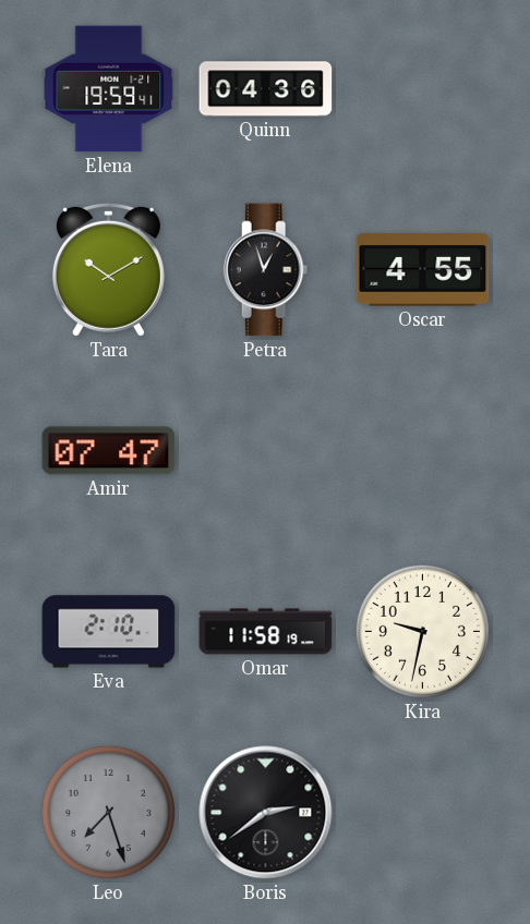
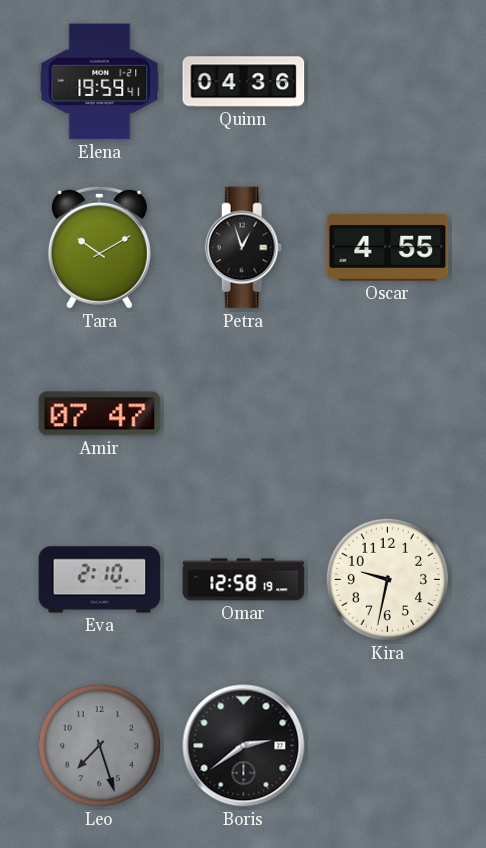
Omar: 11:58 -> 12:58 (244, 580)
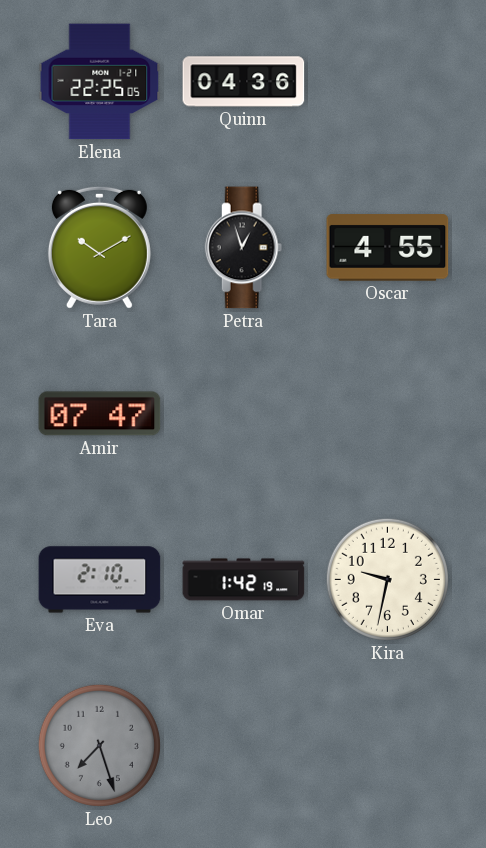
Elena: 19:59 -> 22:25 (100, 82)
Omar: 12:58 -> 1:42 (244, 580)
Boris: 2:39 -> none (244, 746)
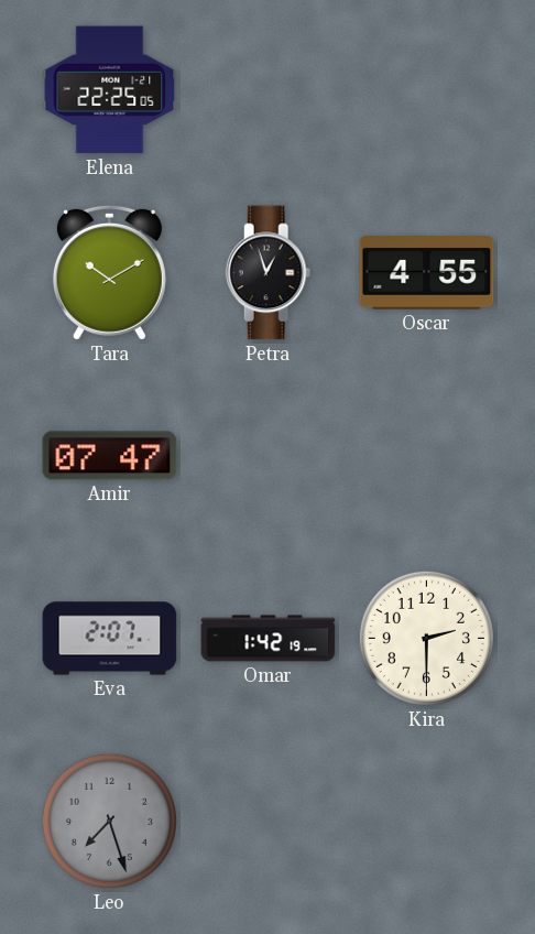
Quinn: 04:36 -> none (244, 82)
Eva: 2:10 -> 2:07 (110, 639)
Kira: 9:32 -> 2:30 (426, 638)
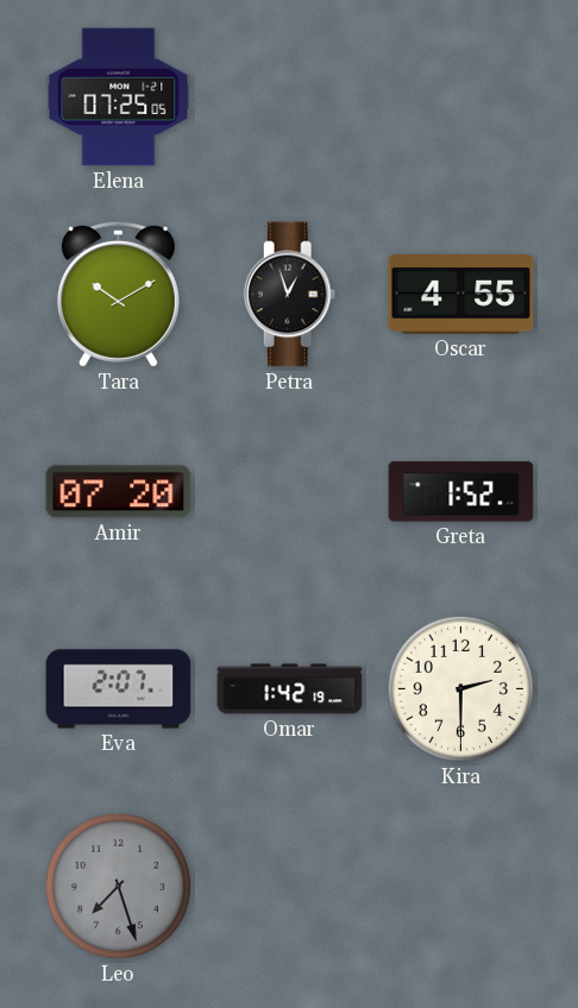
Elena: 22:25 -> 07:25 (119, 97)
Amir: 07:47 -> 07:20 (119, 492)
Greta: none -> 1:52 (461, 492)
